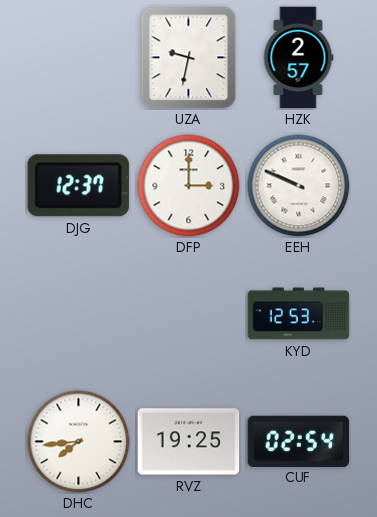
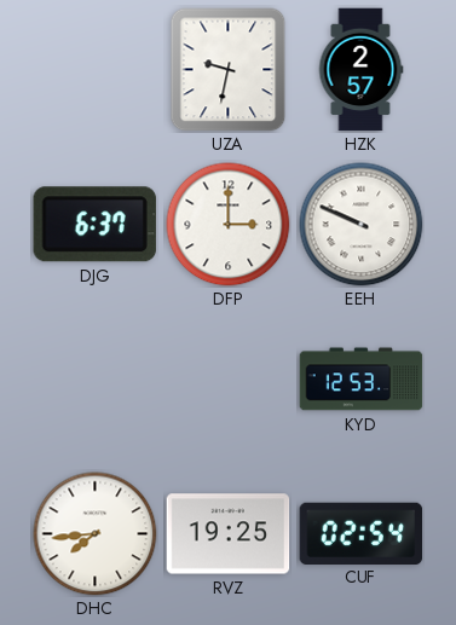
DJG: 12:37 -> 6:37 (94, 225)
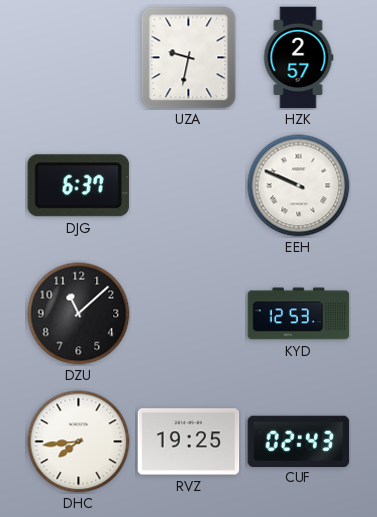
DFP: 3:00 -> none (229, 225)
DZU: none -> 11:08 (79, 314)
CUF: 02:54 -> 02:43 (299, 441)
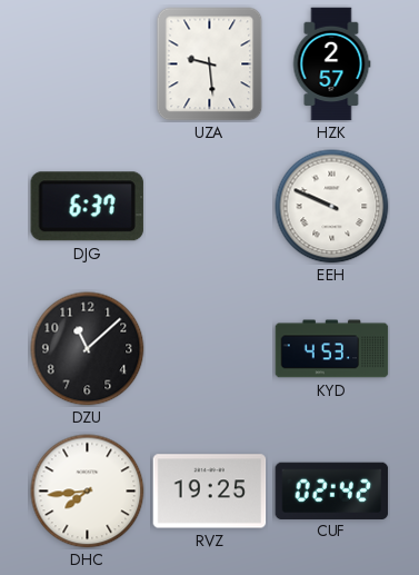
UZA: 9:32 -> 9:29 (210, 65)
KYD: 12:53 -> 4:53 (332, 349)
CUF: 02:43 -> 02:42 (332, 490)
